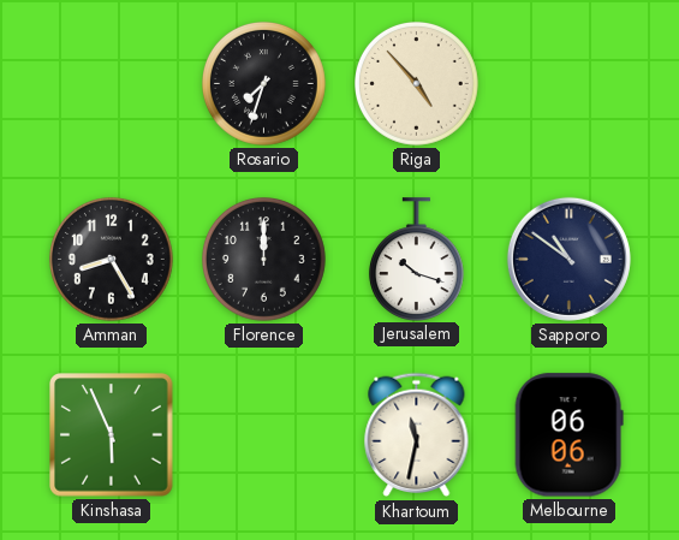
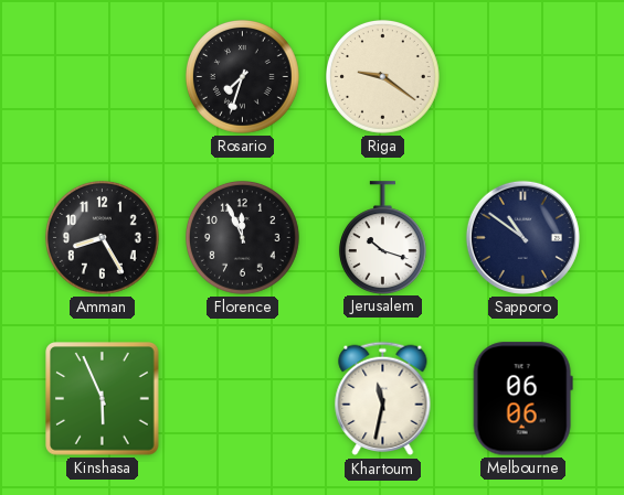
Riga: 4:53 -> 9:21 (383, 77)
Florence: 12:00 -> 11:56 (243, 238)
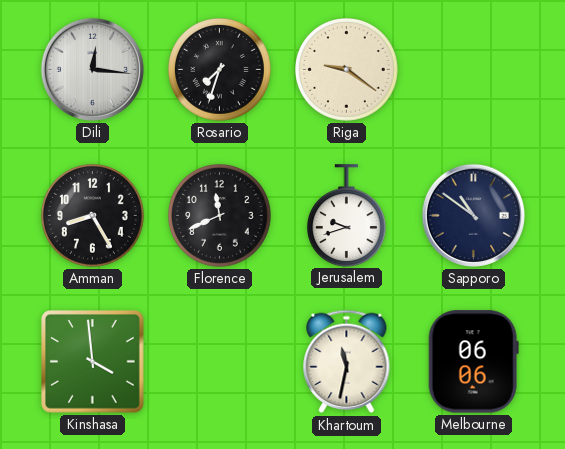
Dili: none -> 12:16 (92, 69)
Florence: 11:56 -> 11:41 (220, 216)
Jerusalem: 10:18 -> 9:42 (346, 215)
Kinshasa: 5:56 -> 3:59 (93, 362)
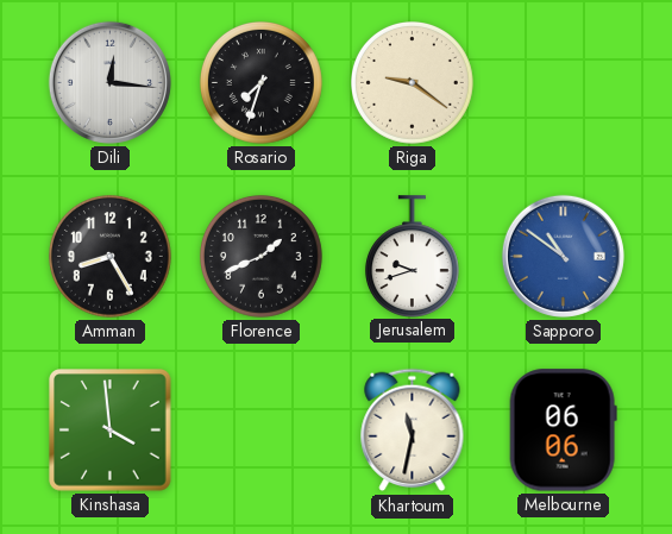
Florence: 11:41 -> 1:41 (262, 257)
Sapporo dial: navy -> blue (563, 256)
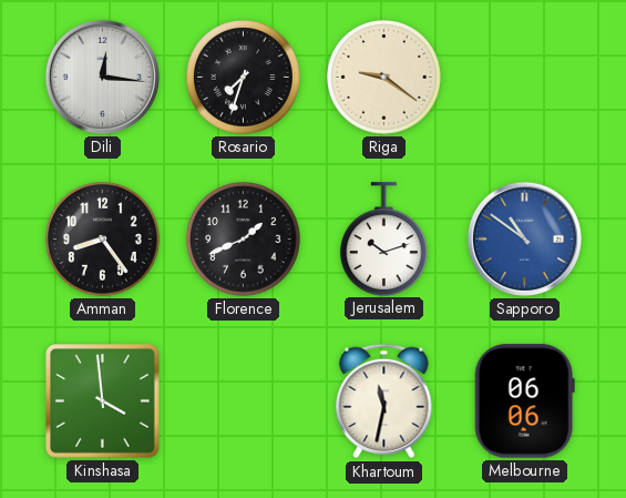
Amman: 8:25 -> 8:24 (103, 240)
Jerusalem: 9:42 -> 10:12 (383, 238)
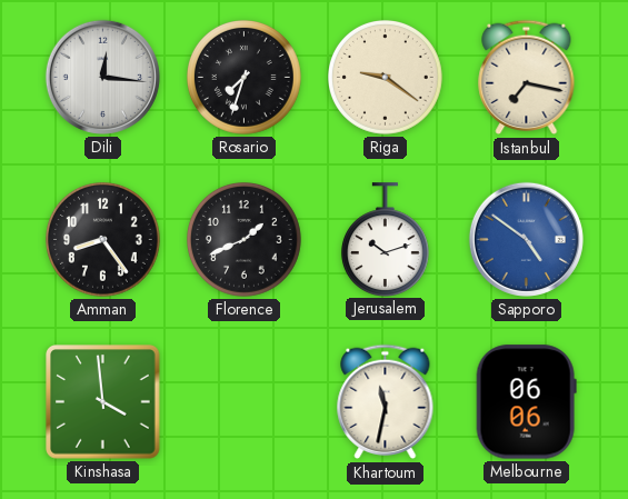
Istanbul: none -> 7:17 (527, 78)
Sapporo: 10:51 -> 4:51 (526, 239)
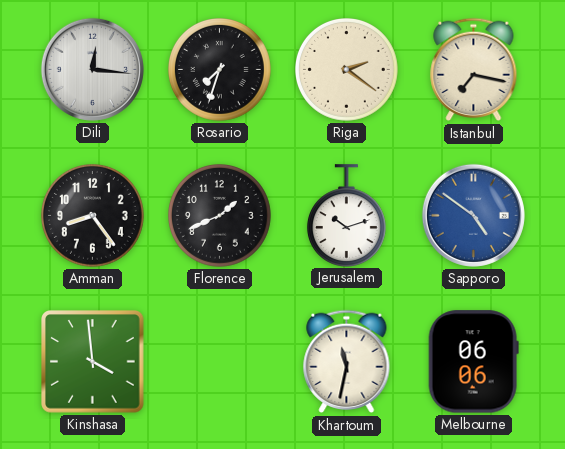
Riga: 9:21 -> 2:21 (347, 70)
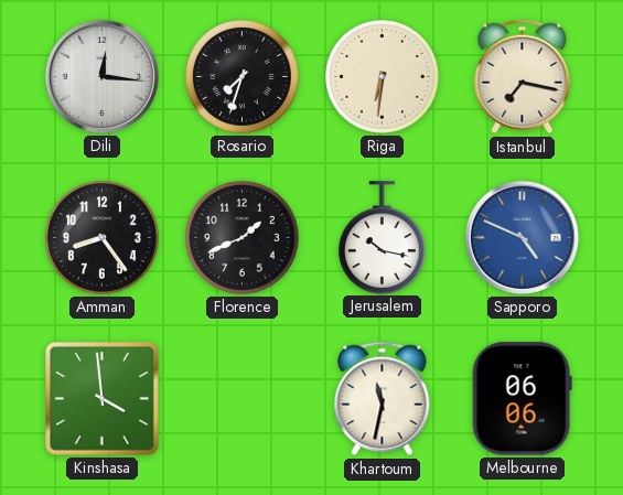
Riga: 2:21 -> 6:31 (383, 77)
Jerusalem: 10:12 -> 10:17 (382, 237)
Sapporo: 4:51 -> 4:49 (522, 237)
